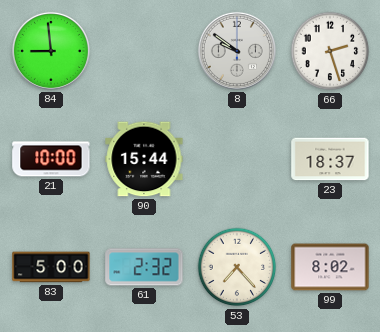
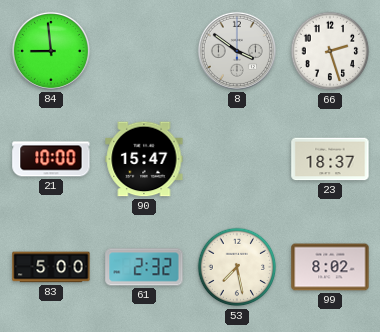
8: 9:51 -> 3:51 (237, 51)
90: 15:44 -> 15:47 (144, 159)
53: 7:23 -> 7:28 (237, 267)
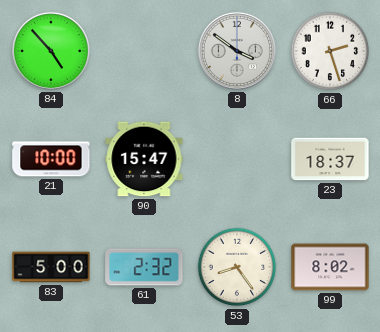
84: 8:59 -> 4:53 (51, 51)
53: 7:28 -> 8:24 (237, 267)
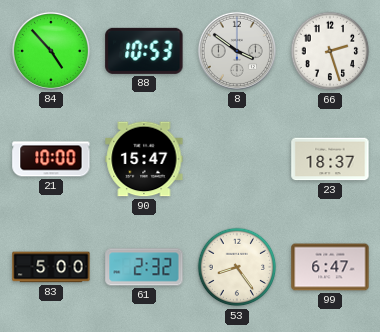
88: none -> 10:53 (144, 51)
99: 8:02 -> 6:47 (330, 267)
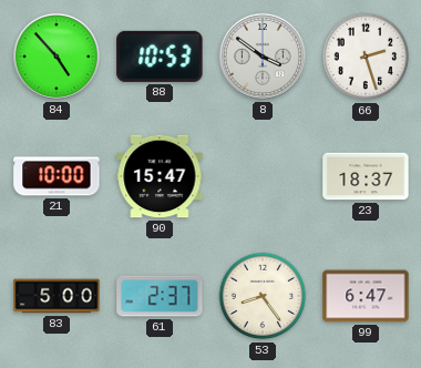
61: 2:32 -> 2:37 (160, 296)
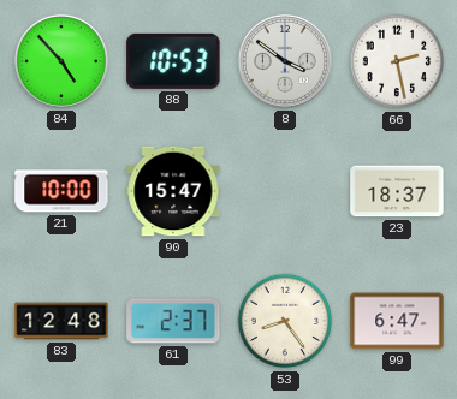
66: 2:27 -> 2:28 (397, 61)
83: 5:00 -> 12:48 (61, 321)
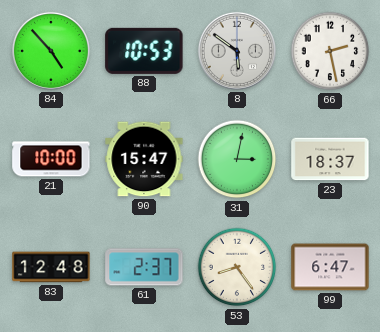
8: 3:51 -> 5:51 (237, 51)
31: none -> 3:02 (237, 159)
